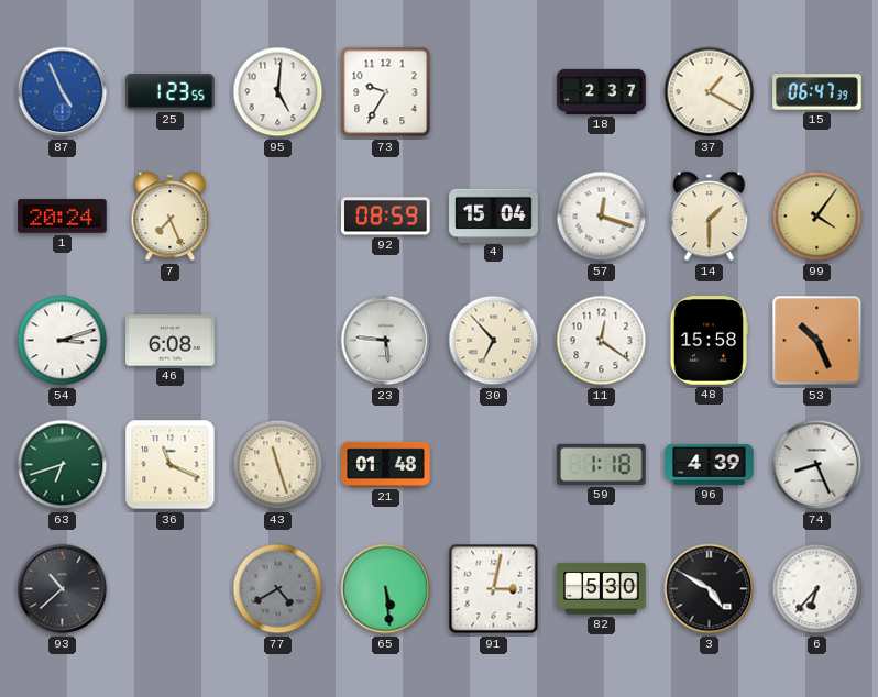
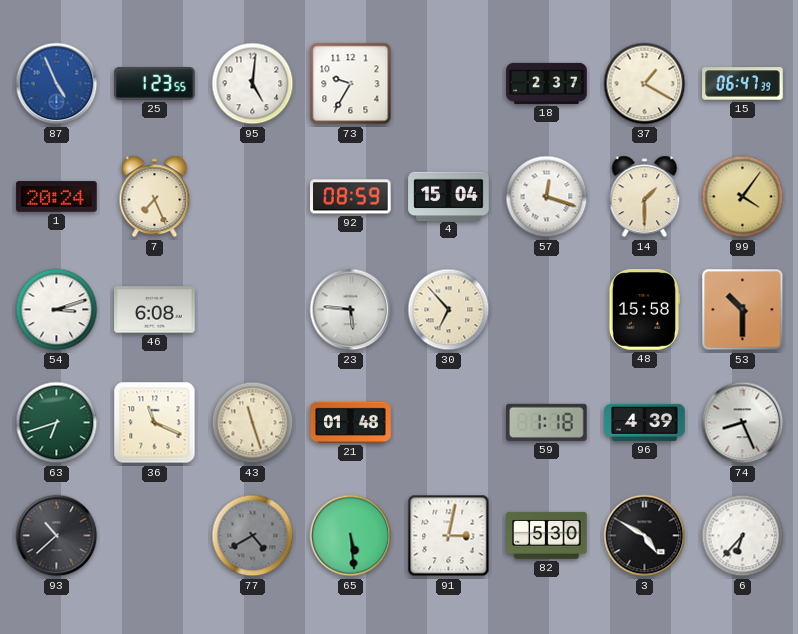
11: 12:21 -> none (602, 341)
53: 10:26 -> 10:30 (743, 310)
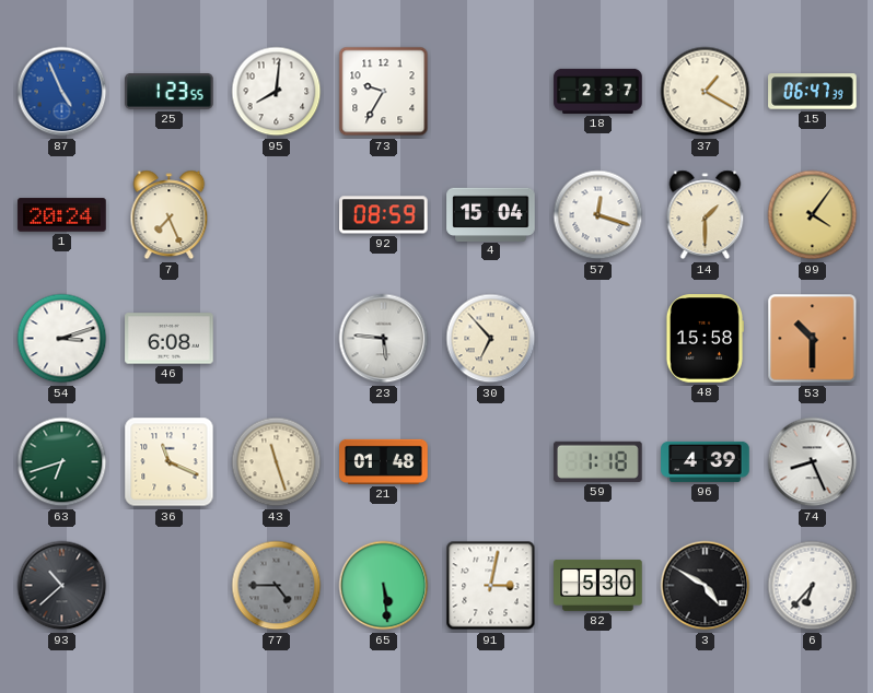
95: 5:01 -> 8:01 (277, 92)
77: 4:40 -> 4:45 (277, 586)
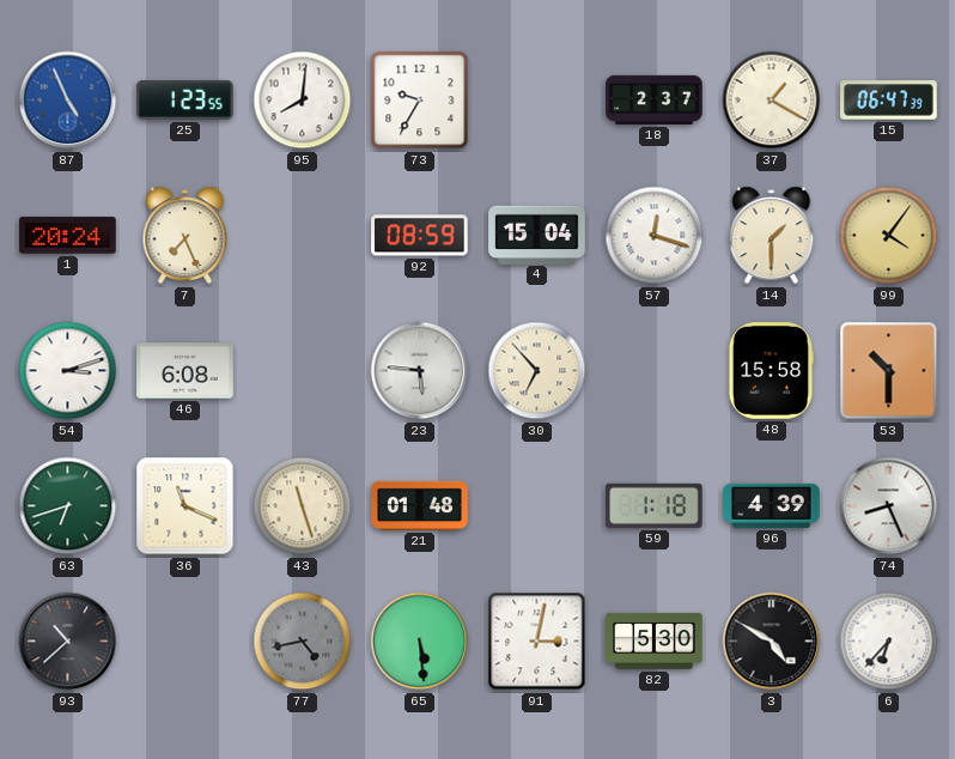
77: 4:45 -> 4:43 (303, 642)
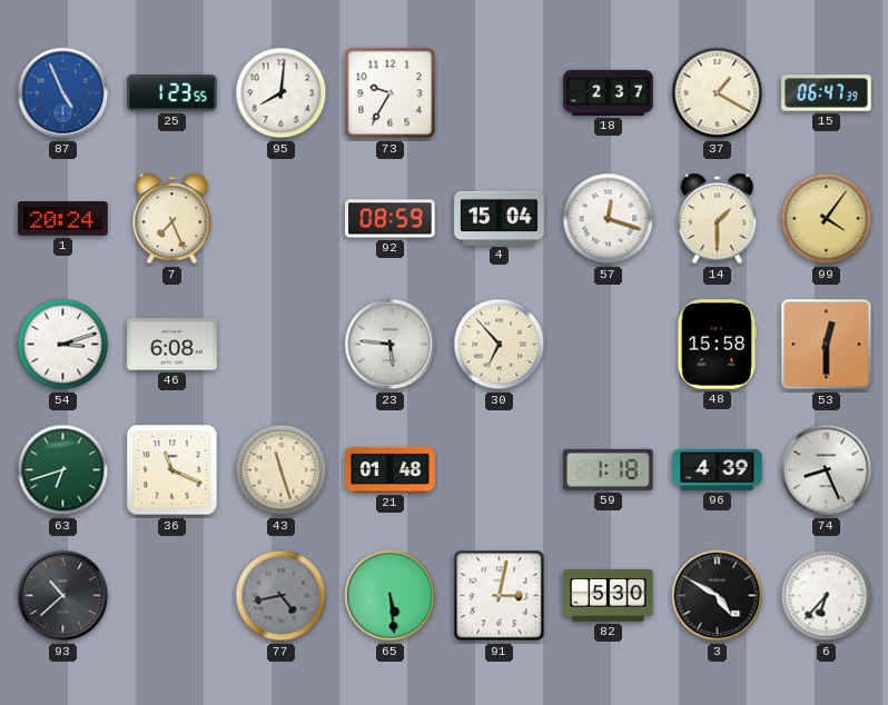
53: 10:30 -> 12:30 (827, 345)
